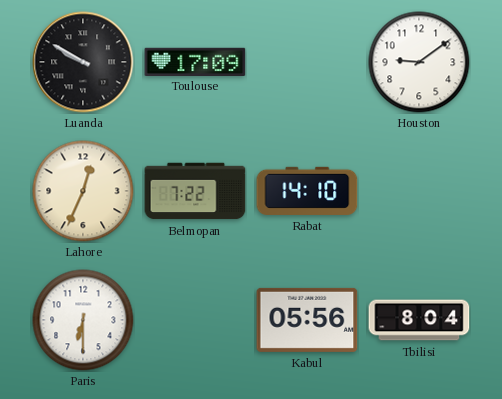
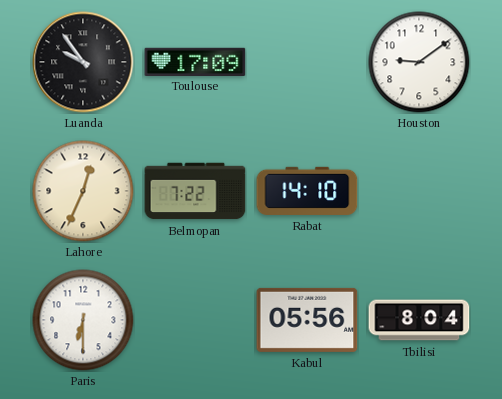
Luanda: 9:50 -> 9:54 (83, 62)
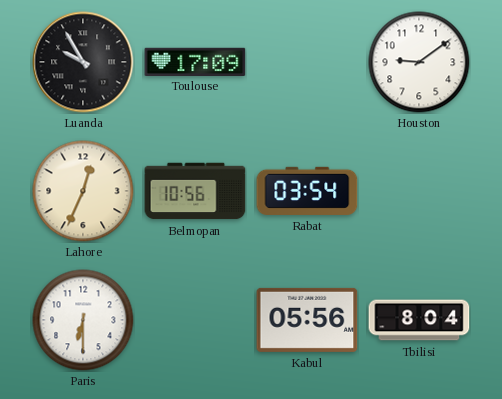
Luanda: 9:54 -> 9:55 (83, 62)
Belmopan: 7:22 -> 10:56 (195, 191)
Rabat: 14:10 -> 03:54 (307, 191)
